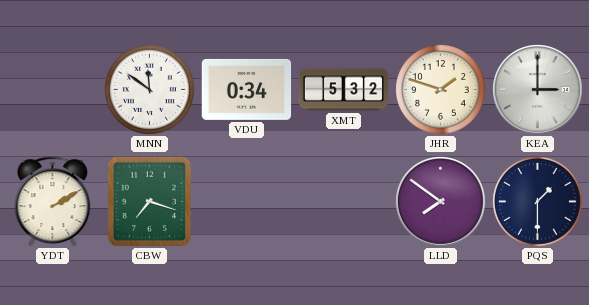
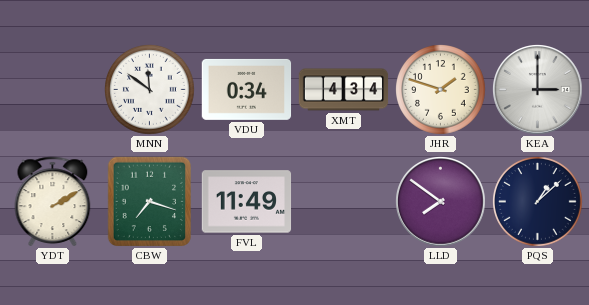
XMT: 5:32 -> 4:34 (344, 90)
FVL: none -> 11:49 (247, 202)
PQS: 1:30 -> 1:08 (538, 202)
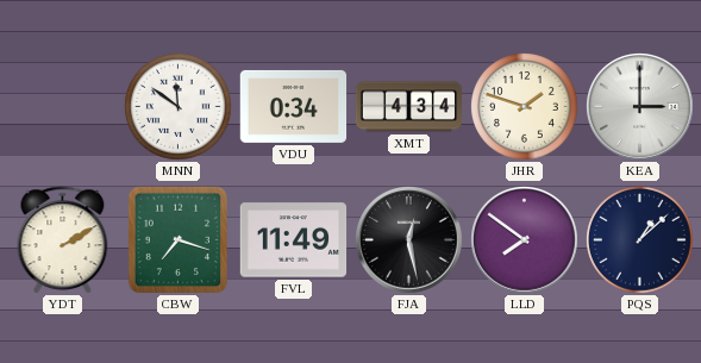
FJA: none -> 12:28 (409, 240)
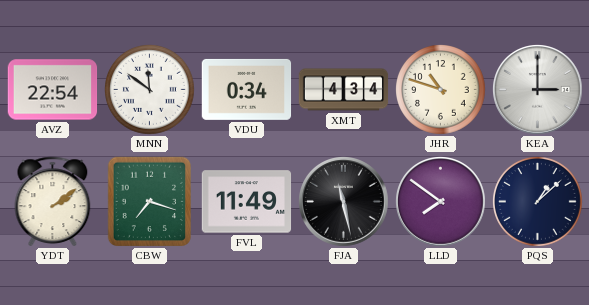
AVZ: none -> 22:54 (53, 90)
JHR: 1:48 -> 10:48 (441, 90)
YDT: 2:10 -> 2:09 (53, 202)
FJA: 12:28 -> 11:28 (344, 202)
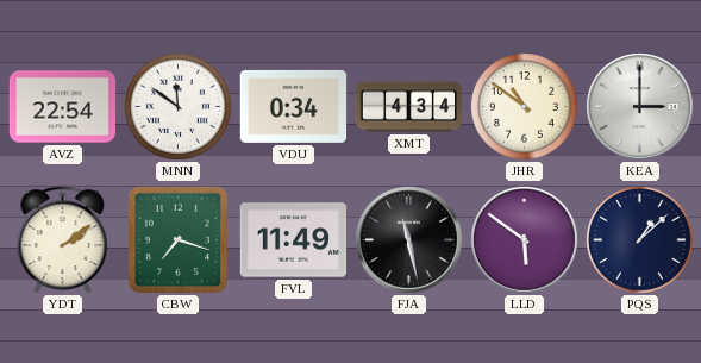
JHR: 10:48 -> 10:51 (525, 107)
LLD: 7:51 -> 5:51 (525, 240)
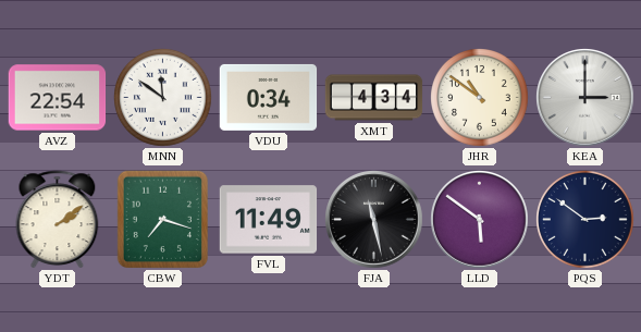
PQS: 1:08 -> 2:51 (585, 220)
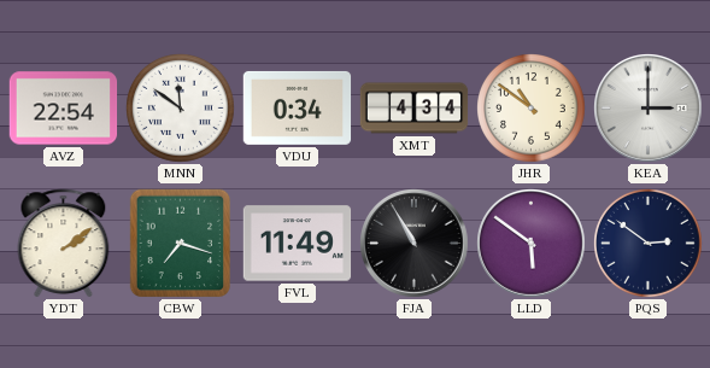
FJA: 11:28 -> 10:55 (415, 244)
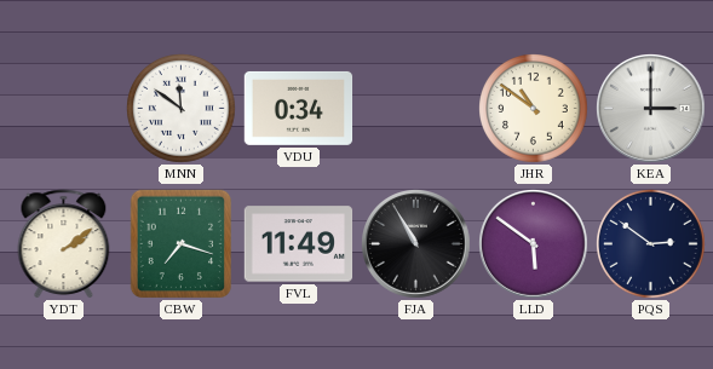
AVZ: 22:54 -> none (64, 109)
XMT: 4:34 -> none (415, 109)
